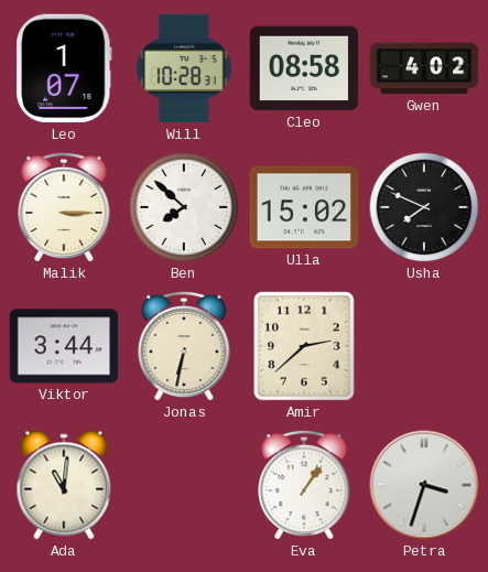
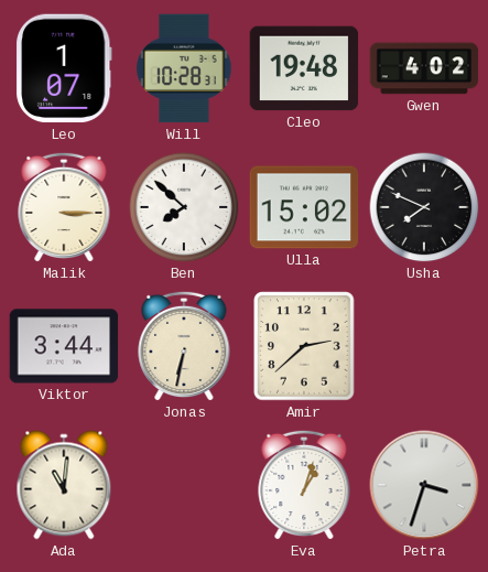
Cleo: 08:58 -> 19:48 (304, 68)
Eva: 1:06 -> 1:03 (304, 485)
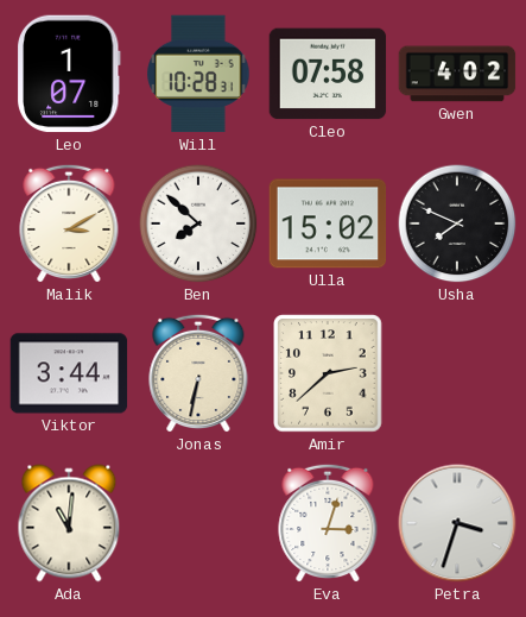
Cleo: 19:48 -> 07:58 (328, 74)
Malik: 3:15 -> 3:10 (69, 223)
Eva: 1:03 -> 3:03 (328, 523)
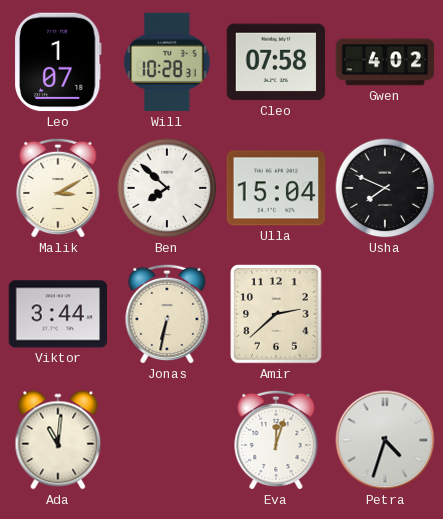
Ulla: 15:02 -> 15:04 (276, 188)
Eva: 3:03 -> 12:03 (276, 440)
Petra: 3:33 -> 4:33 (385, 440)
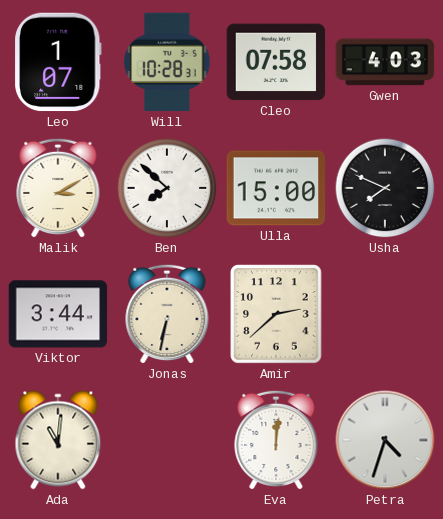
Gwen: 4:02 -> 4:03 (385, 62)
Ulla: 15:04 -> 15:00 (276, 188)
Eva: 12:03 -> 12:01 (276, 440)
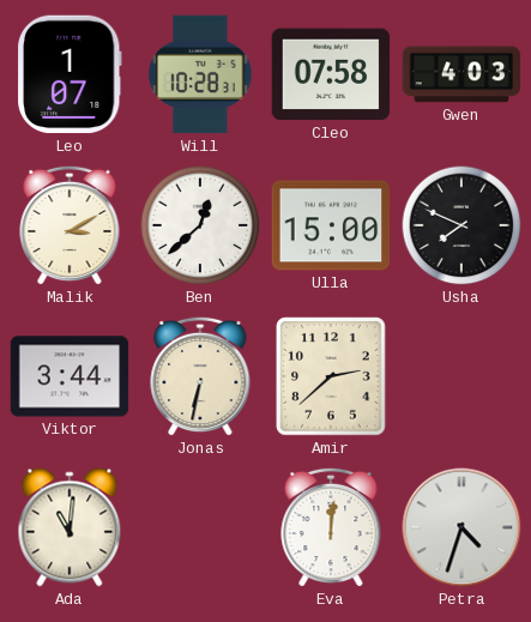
Ben: 7:52 -> 12:38 (200, 225)
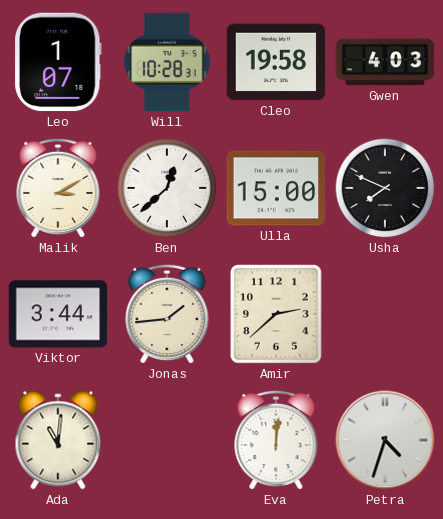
Cleo: 07:58 -> 19:58 (276, 62)
Jonas: 6:32 -> 1:44 (167, 314)
